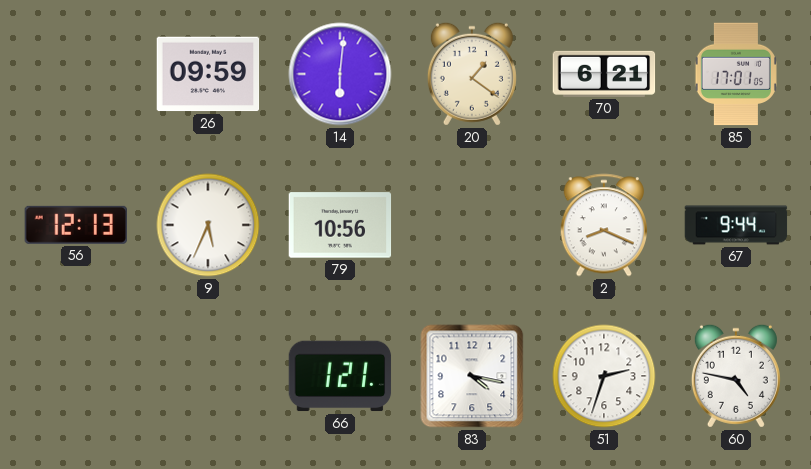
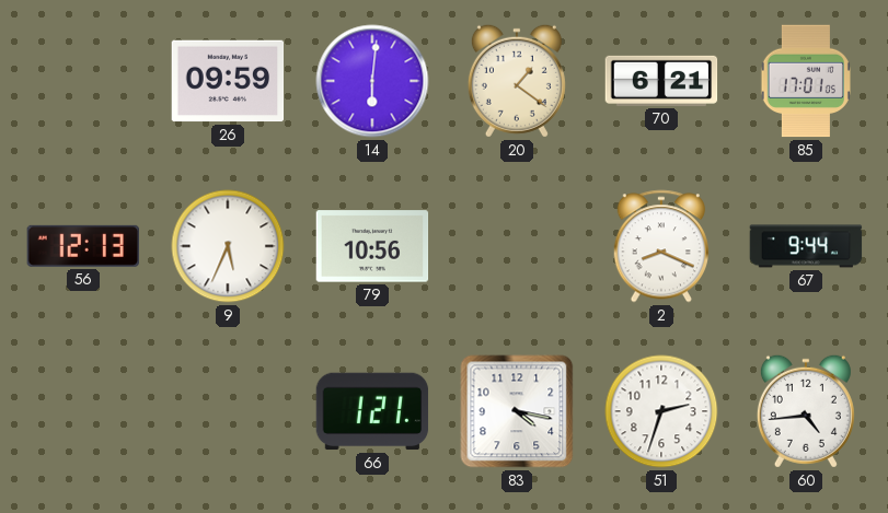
60: 4:47 -> 4:44 (806, 411)
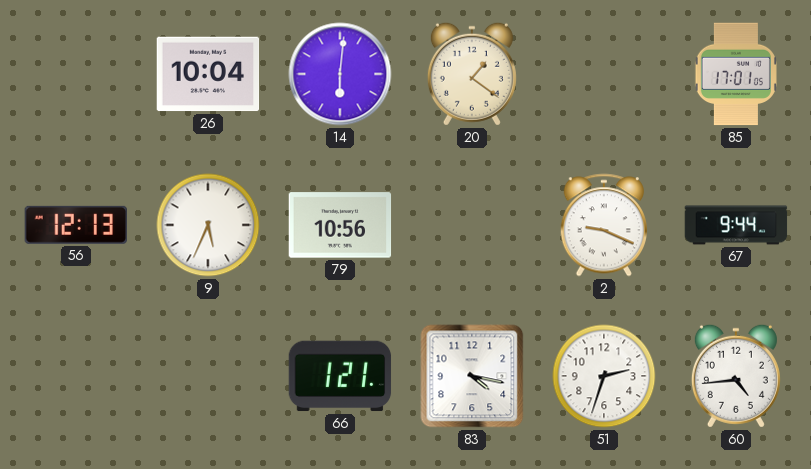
26: 09:59 -> 10:04 (208, 74)
70: 6:21 -> none (661, 81)
2: 8:19 -> 9:19 (604, 225)
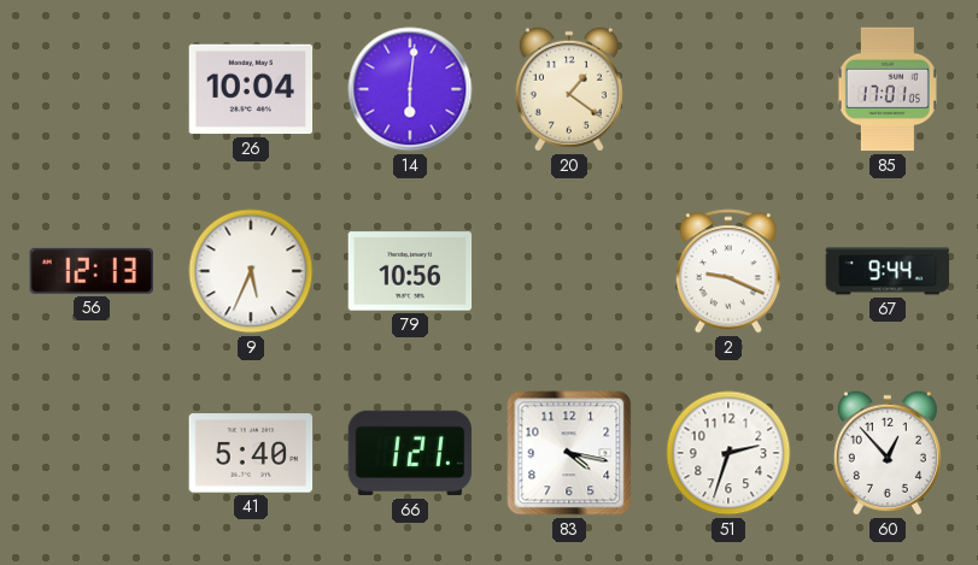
41: none -> 5:40 (251, 453)
60: 4:44 -> 12:53 (888, 453)
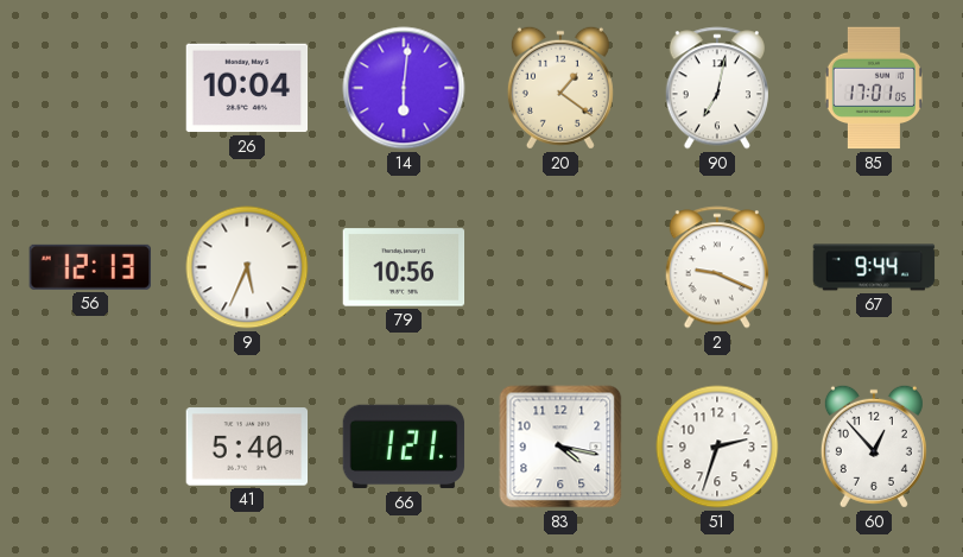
90: none -> 7:02 (717, 88)
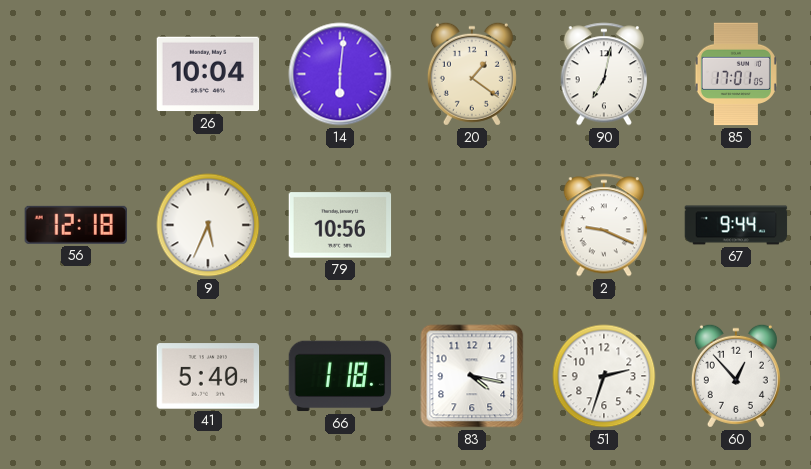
56: 12:13 -> 12:18 (75, 225)
66: 1:21 -> 1:18 (340, 376)
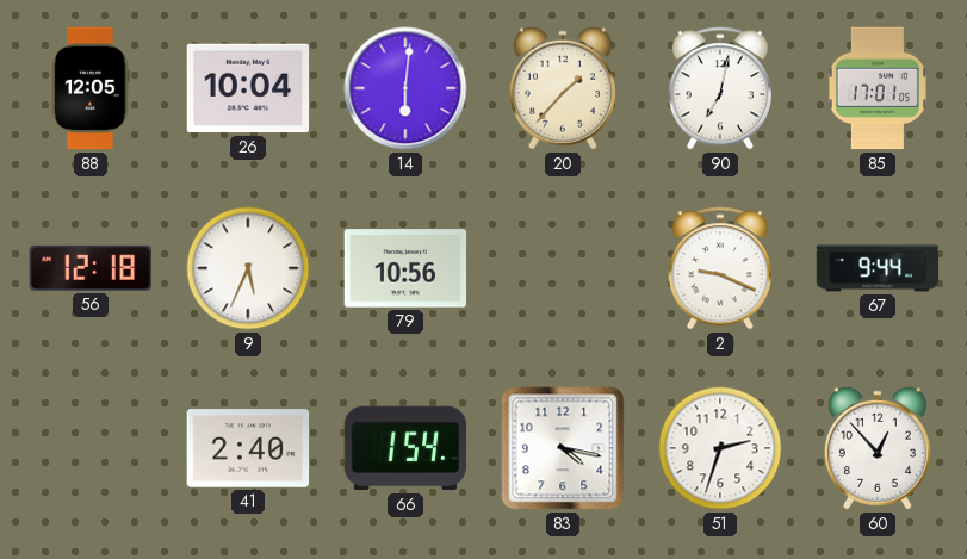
88: none -> 12:05 (91, 88)
20: 1:21 -> 1:37 (563, 88)
41: 5:40 -> 2:40 (248, 448)
66: 1:18 -> 1:54 (405, 448)
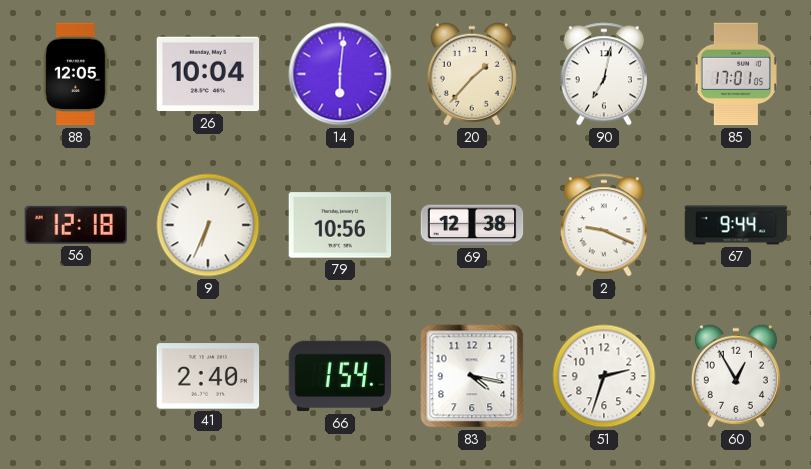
9: 5:34 -> 6:34 (208, 225)
69: none -> 12:38 (472, 225)
60: 12:53 -> 12:55 (736, 376)
